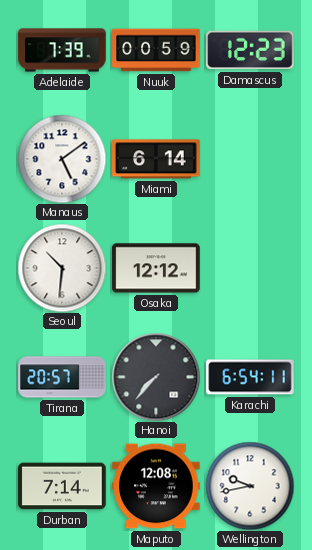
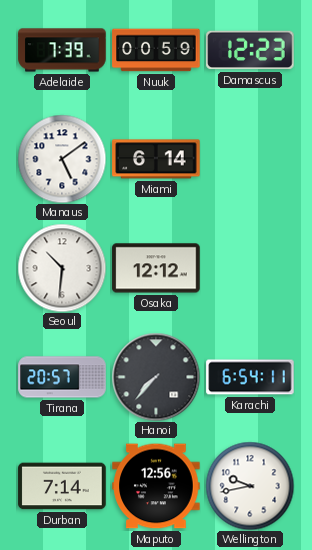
Maputo: 12:08 -> 12:56 (156, 486)
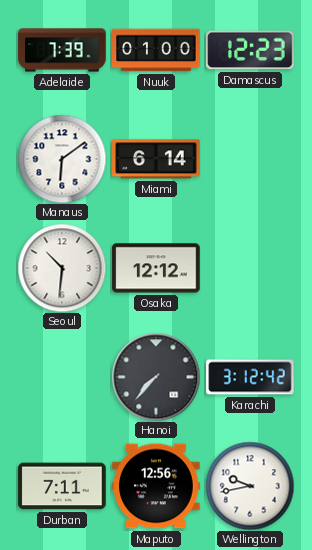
Nuuk: 00:59 -> 01:00 (156, 50)
Manaus: 5:09 -> 6:09 (62, 159)
Tirana: 20:57 -> none (62, 377)
Karachi: 6:54 -> 3:12 (250, 377)
Durban: 7:14 -> 7:11 (62, 486)
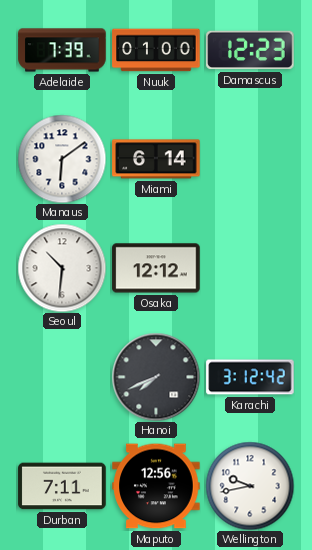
Hanoi: 7:37 -> 7:41 (156, 377)
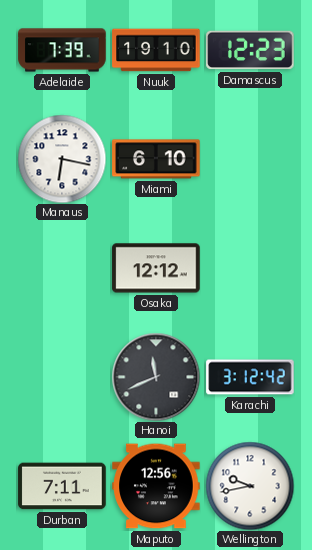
Nuuk: 01:00 -> 19:10 (156, 50)
Manaus: 6:09 -> 6:17 (62, 159)
Miami: 6:14 -> 6:10 (156, 159)
Seoul: 10:31 -> none (62, 268)
Hanoi: 7:41 -> 11:41 (156, 377)
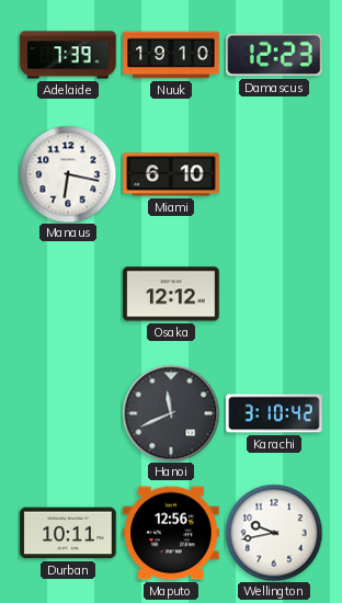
Karachi: 3:12 -> 3:10 (274, 413)
Durban: 7:11 -> 10:11 (68, 533)
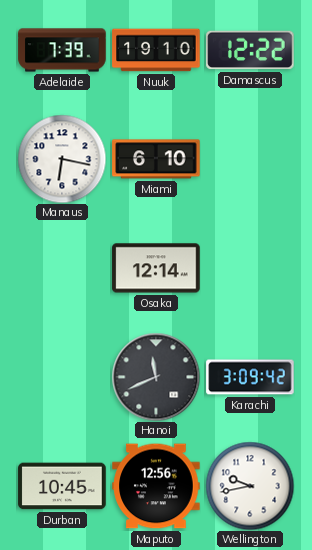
Damascus: 12:23 -> 12:22 (250, 50)
Osaka: 12:12 -> 12:14 (156, 268)
Karachi: 3:10 -> 3:09 (250, 377)
Durban: 10:11 -> 10:45 (62, 486)
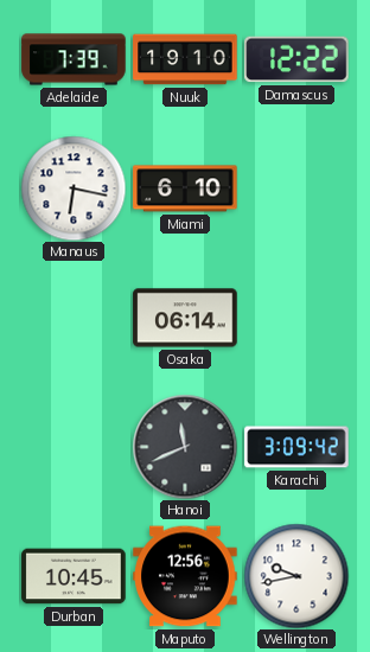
Osaka: 12:14 -> 06:14 (185, 318)
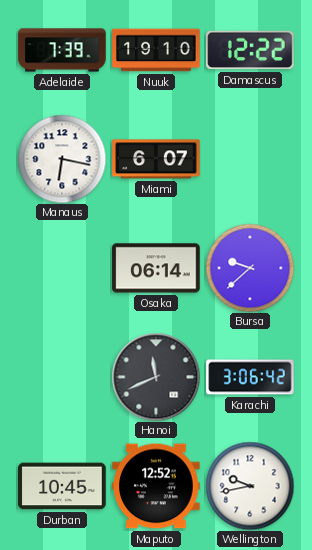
Miami: 6:10 -> 6:07 (156, 159)
Bursa: none -> 9:38 (250, 268)
Karachi: 3:09 -> 3:06 (250, 377)
Maputo: 12:56 -> 12:52 (156, 486)
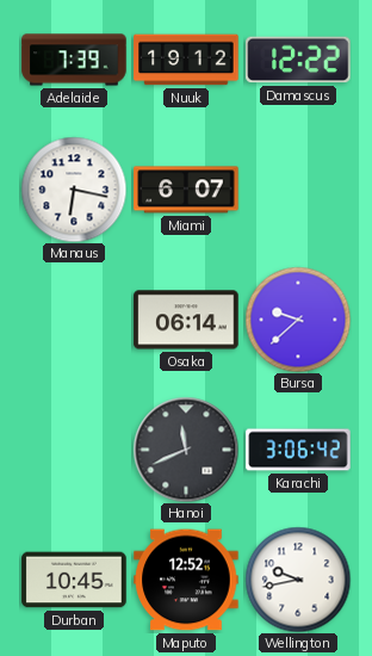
Nuuk: 19:10 -> 19:12 (186, 60)
